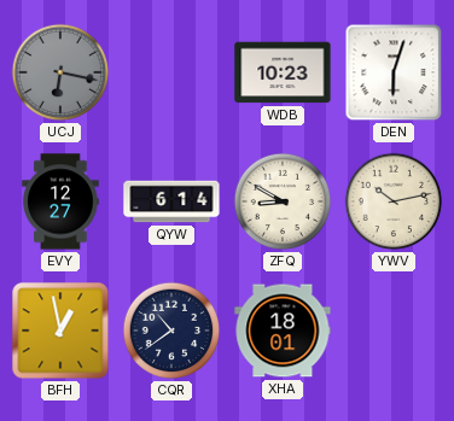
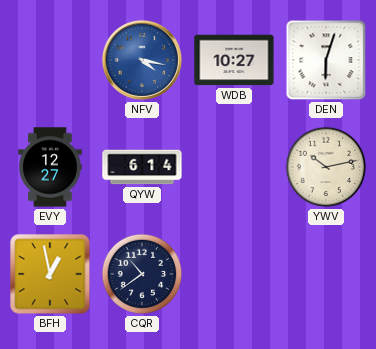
UCJ: 6:17 -> none (60, 72)
NFV: none -> 4:17 (142, 60)
WDB: 10:23 -> 10:27 (234, 60)
ZFQ: 8:50 -> none (283, 201)
XHA: 18:01 -> none (283, 331)
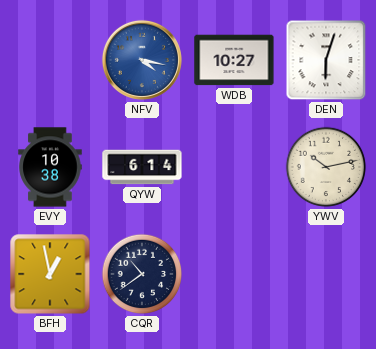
EVY: 12:27 -> 10:38 (50, 167)
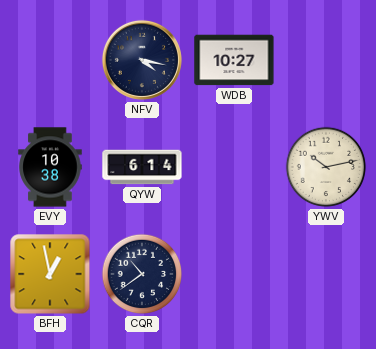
NFV dial: blue -> navy (142, 60)
DEN: 6:03 -> none (326, 60)
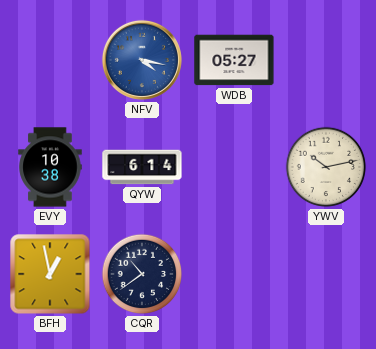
NFV dial: navy -> blue (142, 60)
WDB: 10:27 -> 05:27 (234, 60)
